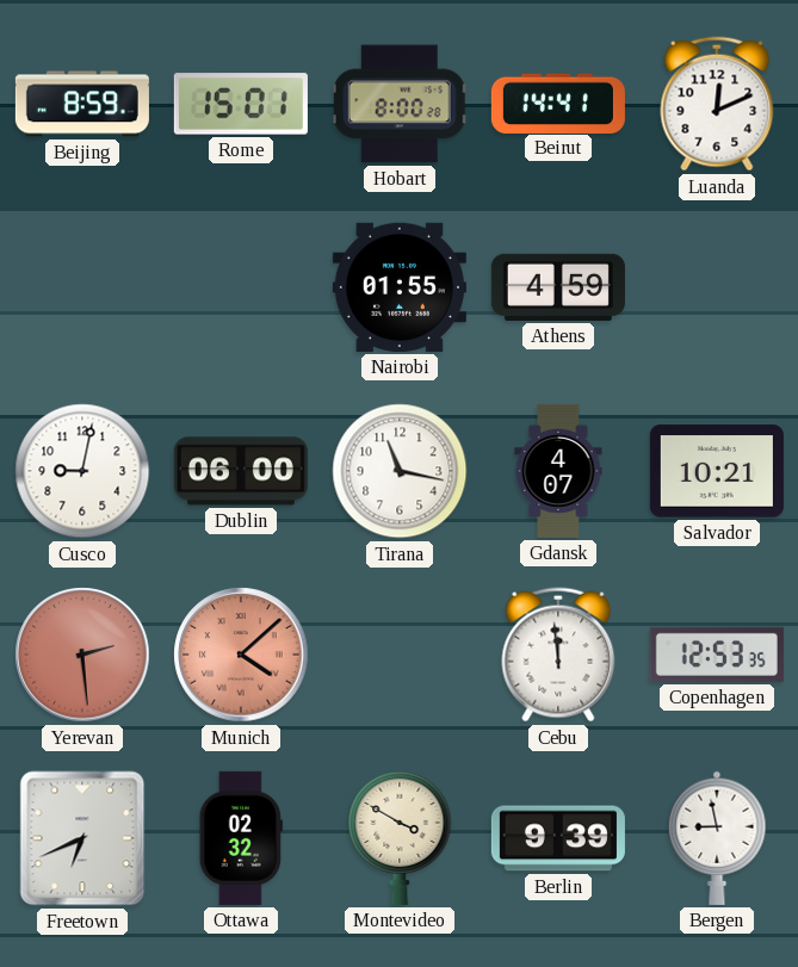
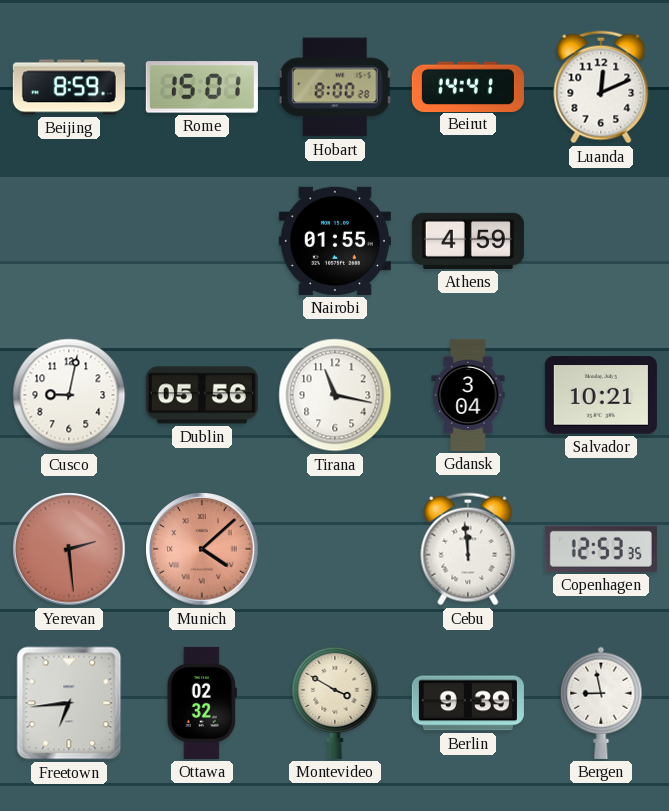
Dublin: 06:00 -> 05:56 (202, 395)
Gdansk: 4:07 -> 3:04 (468, 395)
Freetown: 6:41 -> 6:44 (69, 703)
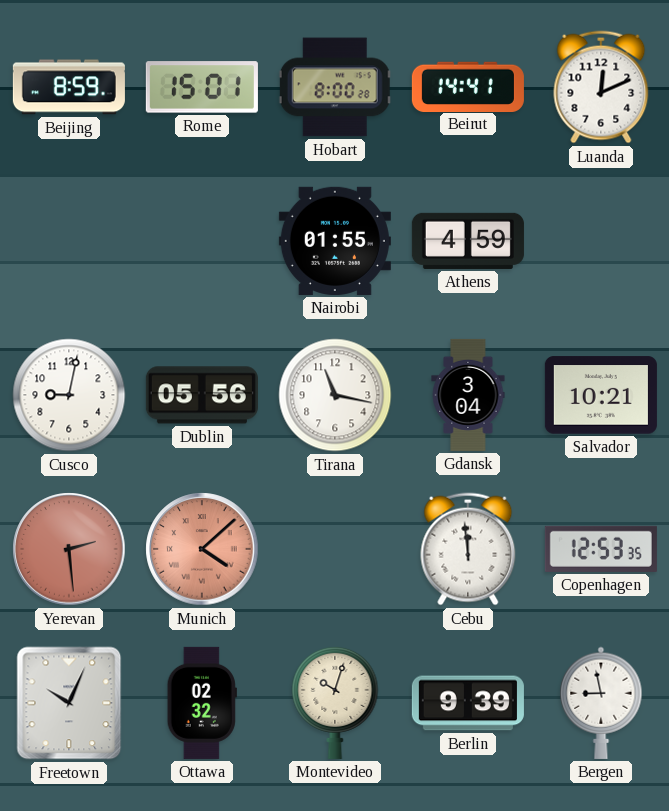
Freetown: 6:44 -> 10:04 (69, 703)
Montevideo: 3:50 -> 10:03 (335, 702)
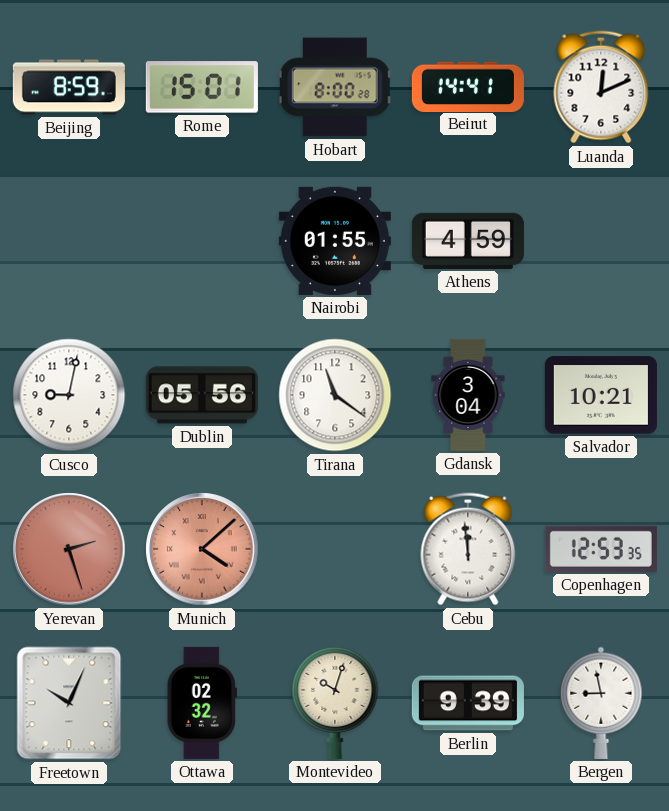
Tirana: 11:17 -> 11:21 (335, 395)
Yerevan: 2:29 -> 2:27 (69, 549)
